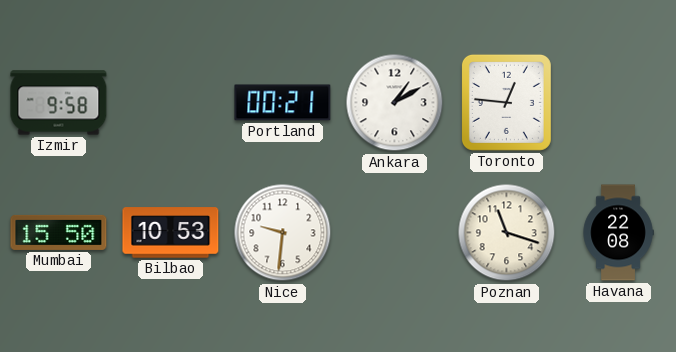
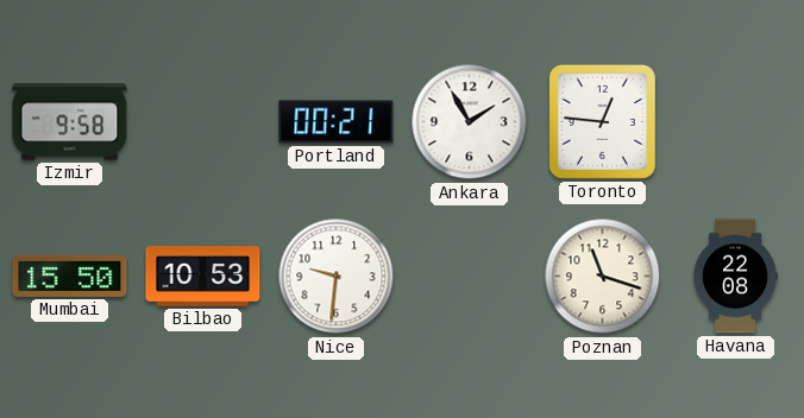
Ankara: 1:10 -> 1:55 (470, 122)
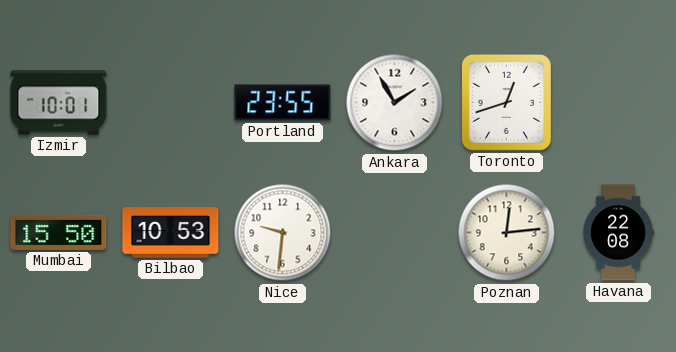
Izmir: 9:58 -> 10:01 (59, 103)
Portland: 00:21 -> 23:55 (283, 103)
Toronto: 12:46 -> 12:42 (506, 102)
Poznan: 11:18 -> 12:14 (507, 233)
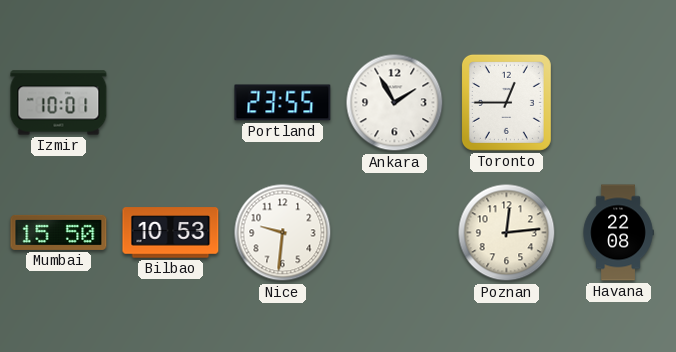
Toronto: 12:42 -> 12:45 (506, 102)
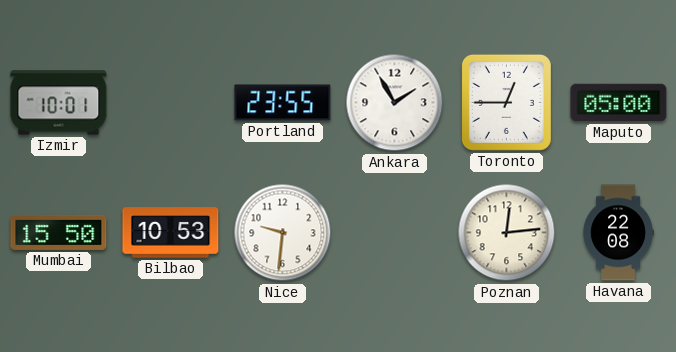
Maputo: none -> 05:00 (619, 103)
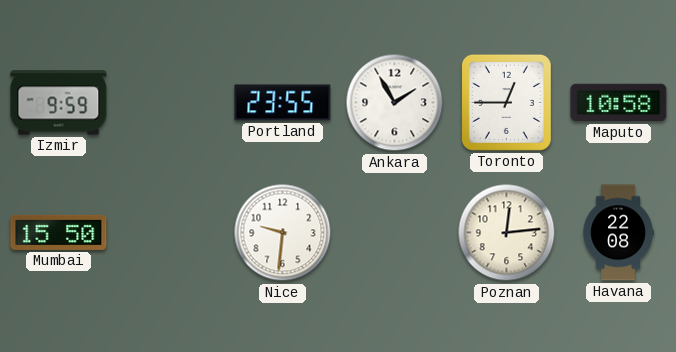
Izmir: 10:01 -> 9:59 (59, 103)
Maputo: 05:00 -> 10:58 (619, 103)
Bilbao: 10:53 -> none (171, 233)
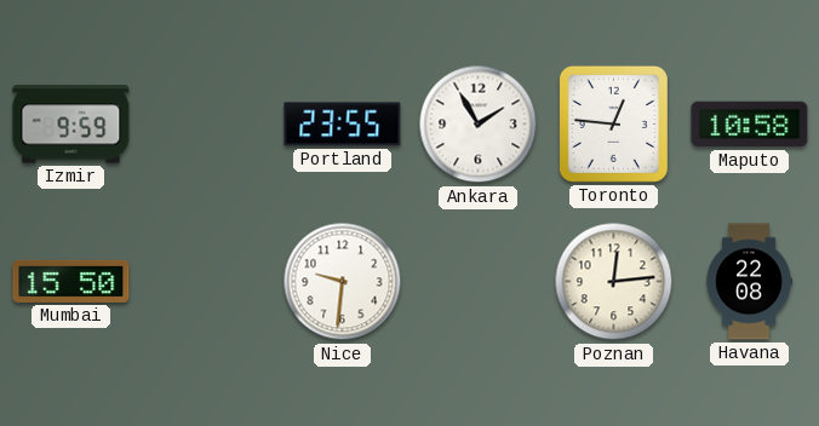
Toronto: 12:45 -> 12:46 (613, 123)
